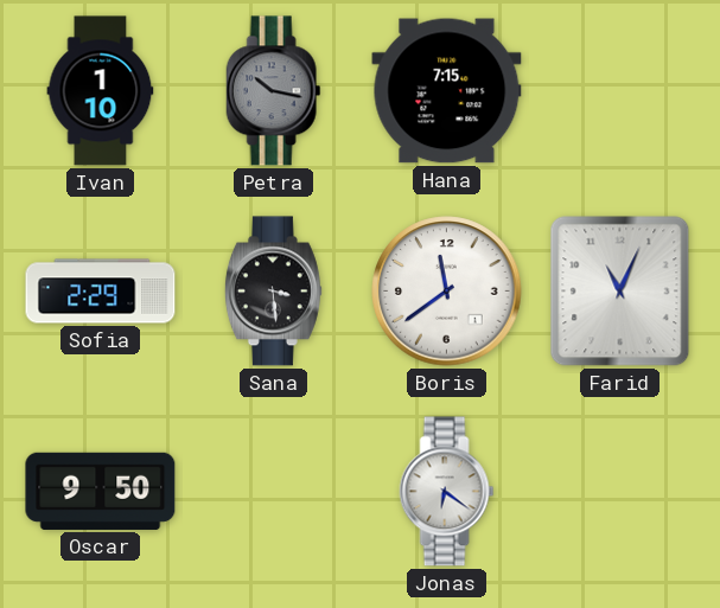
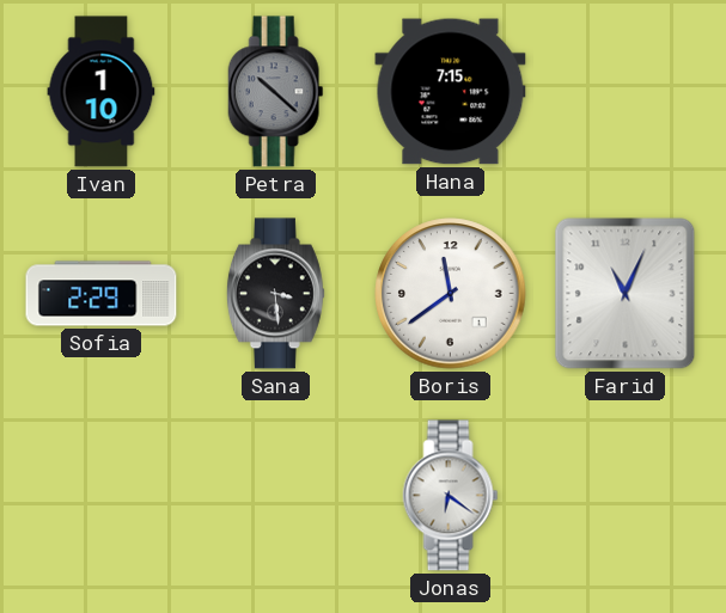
Petra: 10:17 -> 10:22 (276, 92)
Oscar: 9:50 -> none (101, 491)
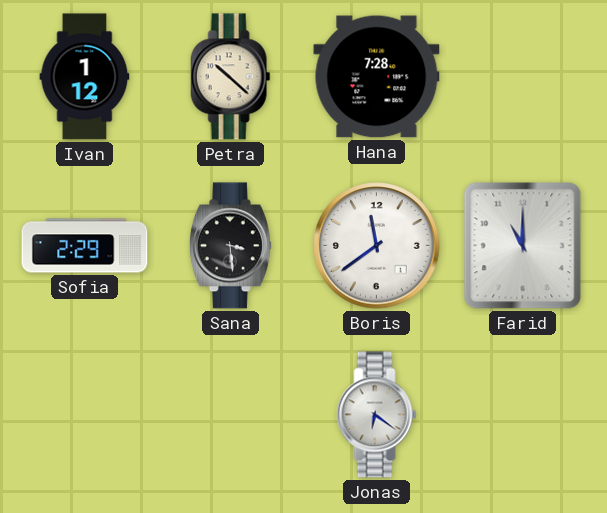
Ivan: 1:10 -> 1:12 (85, 77)
Petra dial: grey -> cream (231, 77)
Hana: 7:15 -> 7:28 (377, 77)
Farid: 11:04 -> 11:00 (523, 246)
